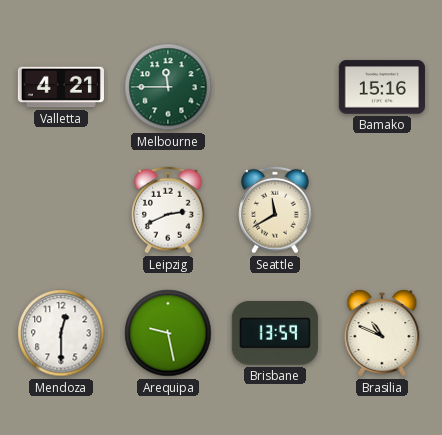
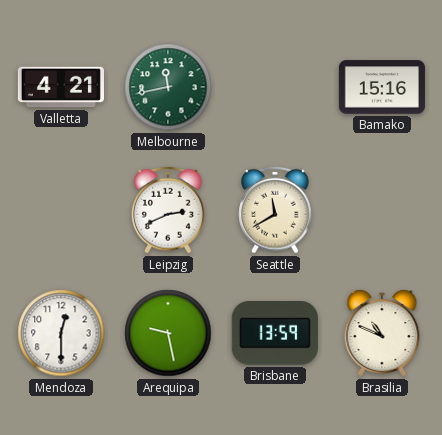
Melbourne: 11:45 -> 11:43 (168, 87)
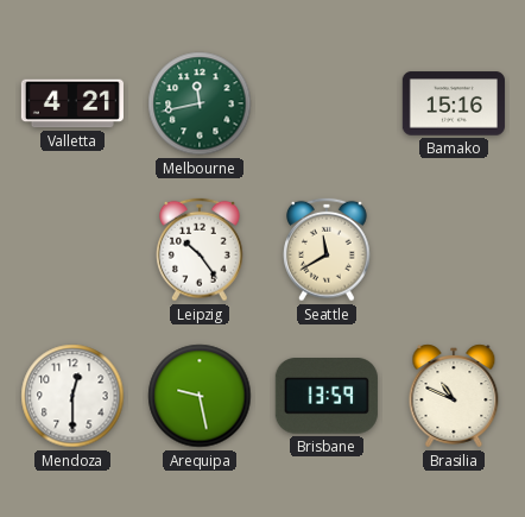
Leipzig: 2:41 -> 10:24 (201, 250)
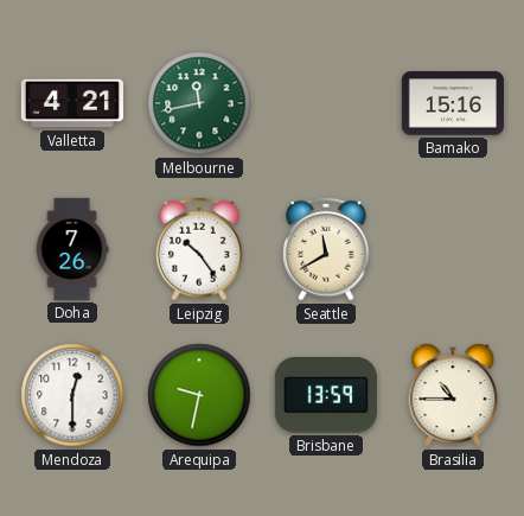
Doha: none -> 7:26 (72, 249)
Arequipa: 9:28 -> 9:32 (199, 395)
Brasilia: 10:49 -> 10:45 (453, 395)
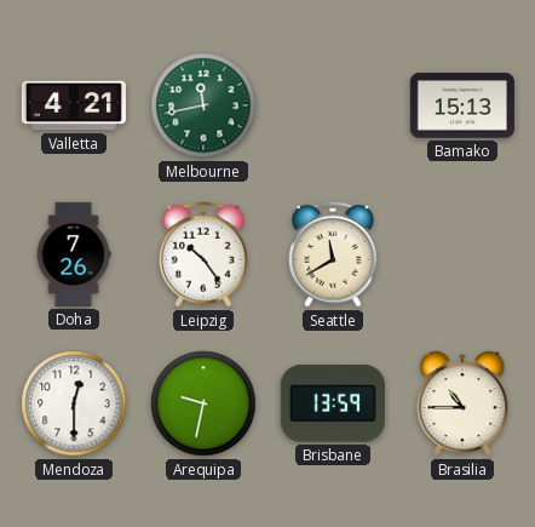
Bamako: 15:16 -> 15:13 (462, 105)
